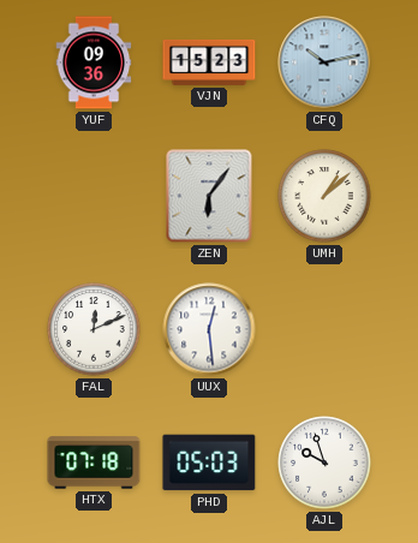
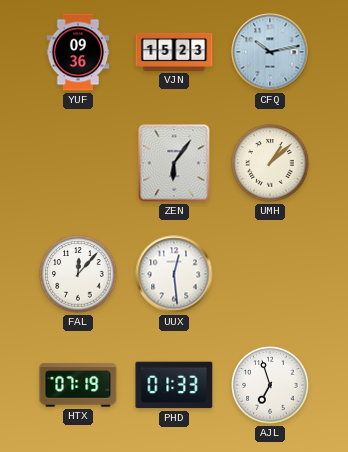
FAL: 12:11 -> 12:07 (78, 274)
HTX: 07:18 -> 07:19 (78, 385)
PHD: 05:03 -> 01:33 (174, 385)
AJL: 9:57 -> 6:57 (270, 385)
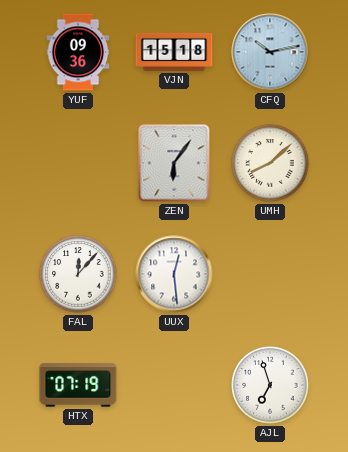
VJN: 15:23 -> 15:18 (174, 52)
UMH: 1:08 -> 8:08 (270, 163)
PHD: 01:33 -> none (174, 385)
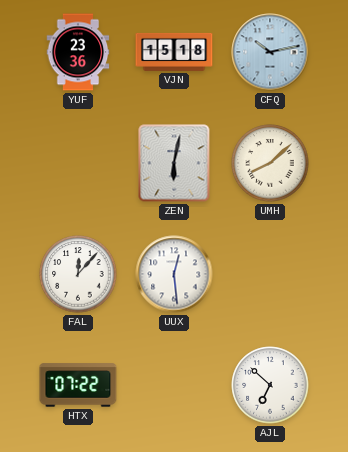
YUF: 09:36 -> 23:36 (78, 52)
ZEN: 6:06 -> 6:02 (174, 163)
HTX: 07:19 -> 07:22 (78, 385)
AJL: 6:57 -> 6:52 (270, 385)
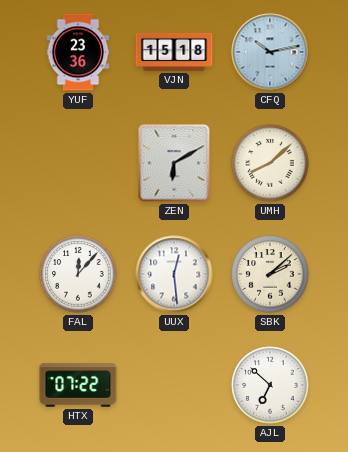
ZEN: 6:02 -> 6:10 (174, 163)
SBK: none -> 2:08 (270, 274)
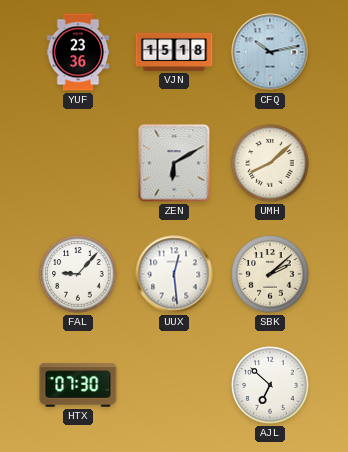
FAL: 12:07 -> 9:07 (78, 274)
HTX: 07:22 -> 07:30 (78, 385)
